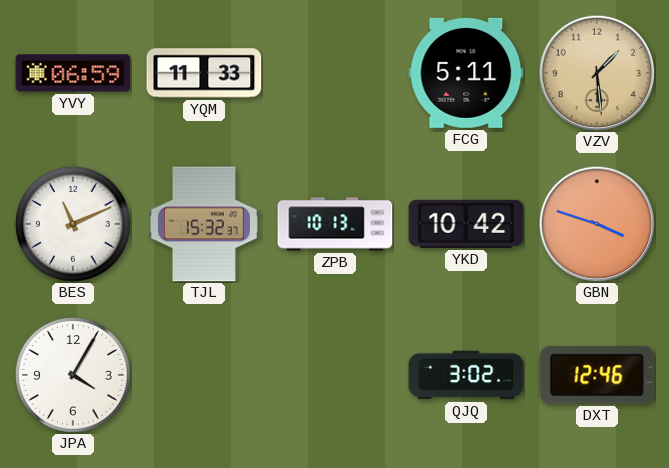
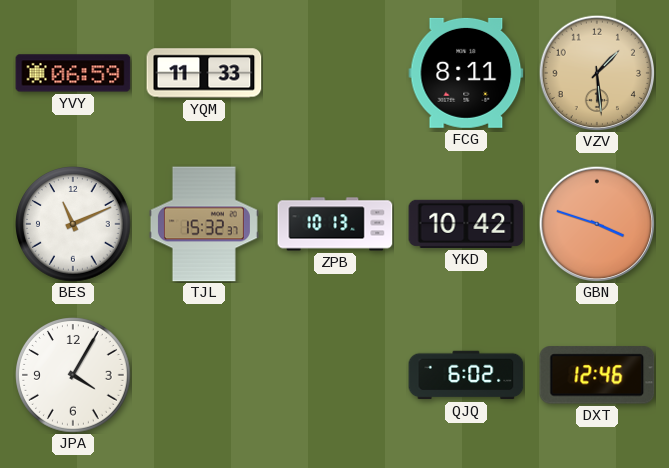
FCG: 5:11 -> 8:11 (466, 73)
QJQ: 3:02 -> 6:02 (466, 375)
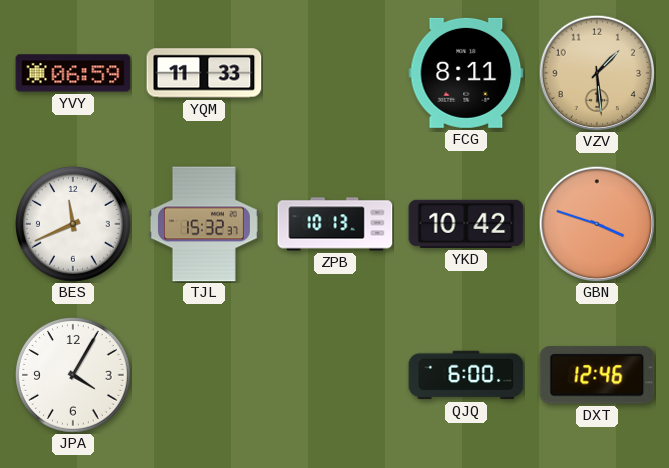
BES: 11:11 -> 11:41 (74, 225)
QJQ: 6:02 -> 6:00 (466, 375)
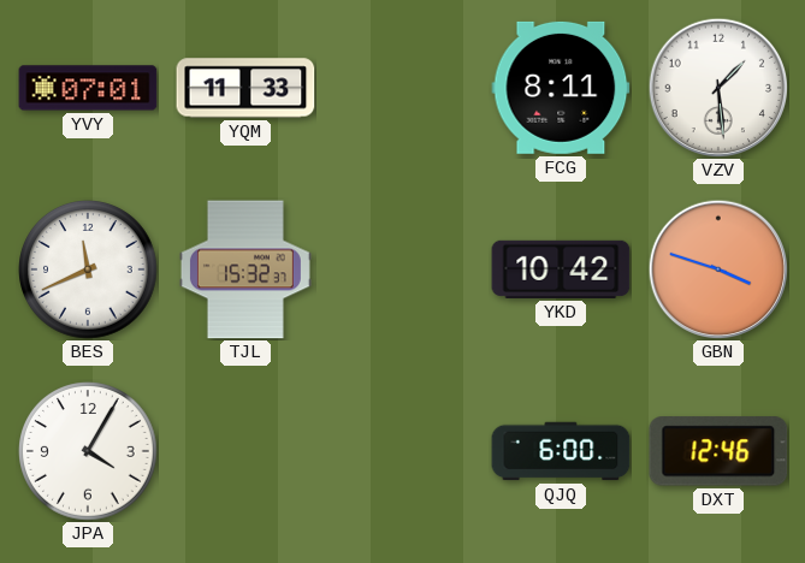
YVY: 06:59 -> 07:01 (88, 88)
VZV dial: champagne -> white (718, 88)
ZPB: 10:13 -> none (335, 224)
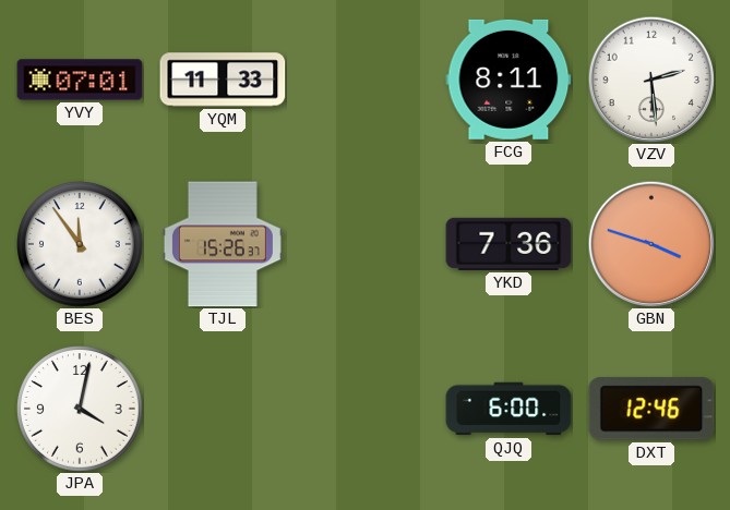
VZV: 1:29 -> 2:29 (651, 80)
BES: 11:41 -> 11:54 (81, 245)
TJL: 15:32 -> 15:26 (223, 244)
YKD: 10:42 -> 7:36 (508, 244)
JPA: 4:05 -> 4:02 (81, 410)
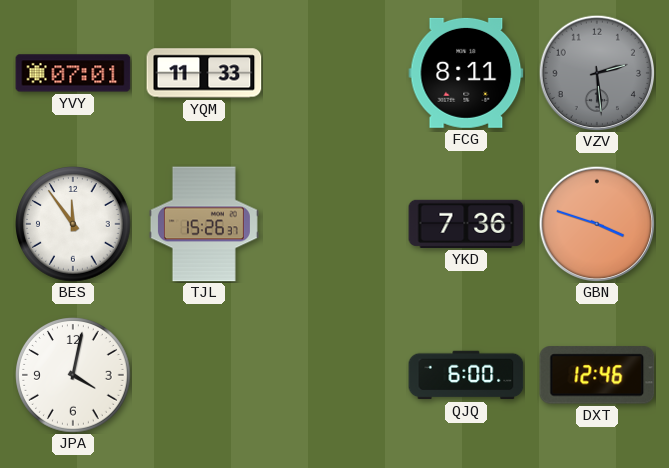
VZV dial: white -> grey (597, 73)
